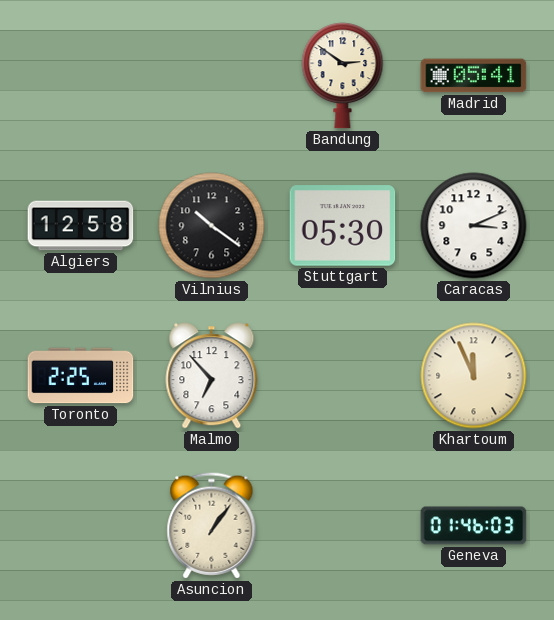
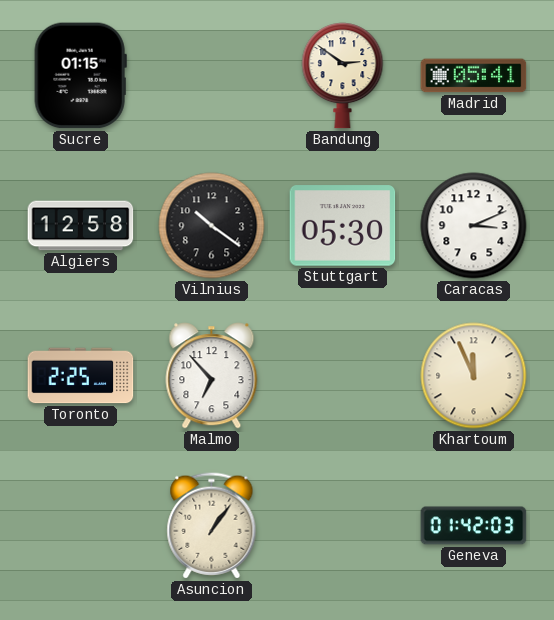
Sucre: none -> 01:15 (80, 76)
Geneva: 01:46 -> 01:42 (474, 526)
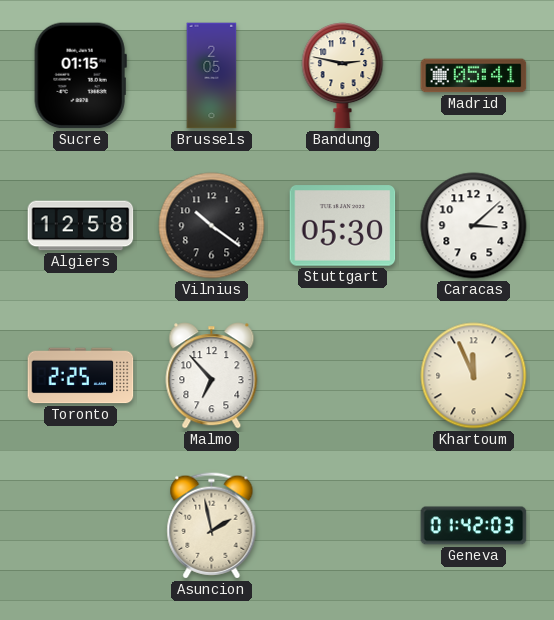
Brussels: none -> 2:05 (212, 76)
Bandung: 2:51 -> 2:47 (343, 76)
Caracas: 3:11 -> 3:08 (474, 226)
Asuncion: 1:06 -> 1:58 (212, 526)
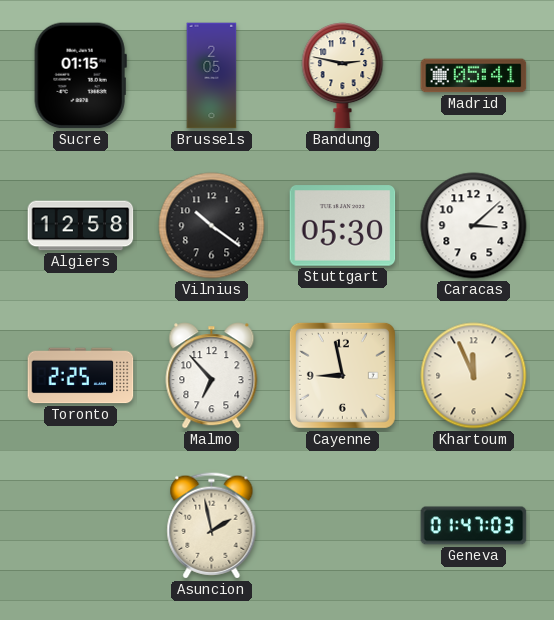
Cayenne: none -> 8:58 (342, 375)
Geneva: 01:42 -> 01:47 (474, 526)
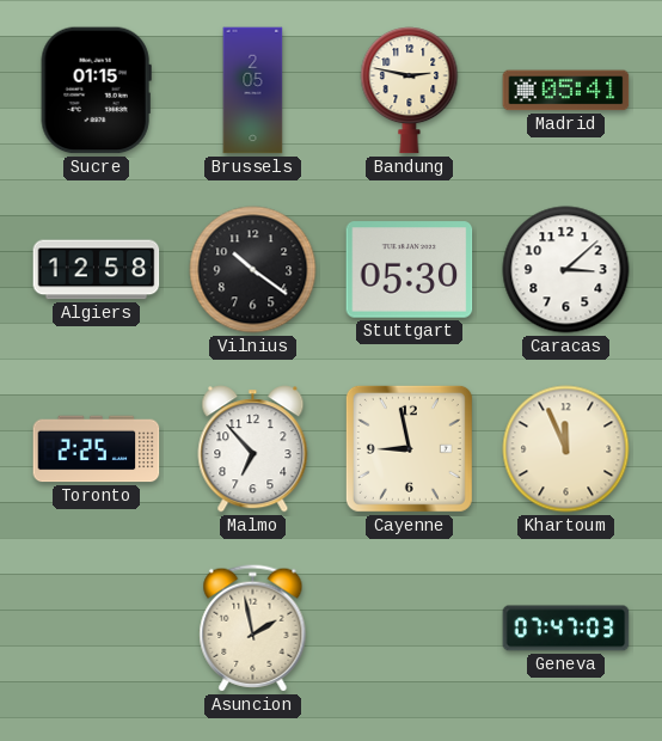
Geneva: 01:47 -> 07:47 (566, 629)
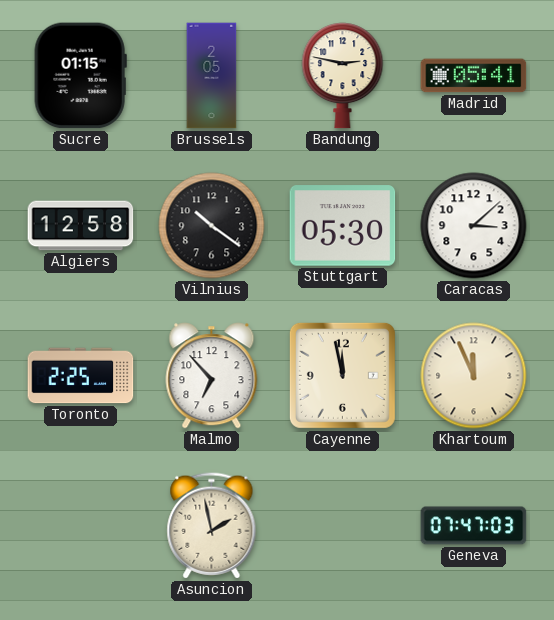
Cayenne: 8:58 -> 11:58 (342, 375)
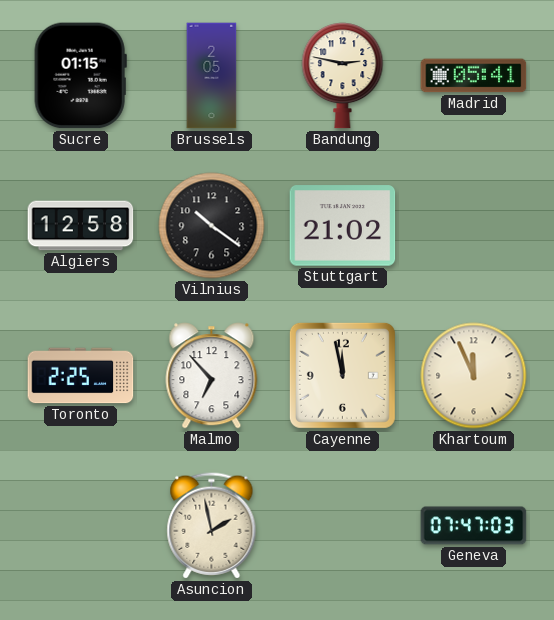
Stuttgart: 05:30 -> 21:02 (343, 226)
Caracas: 3:08 -> none (474, 226)
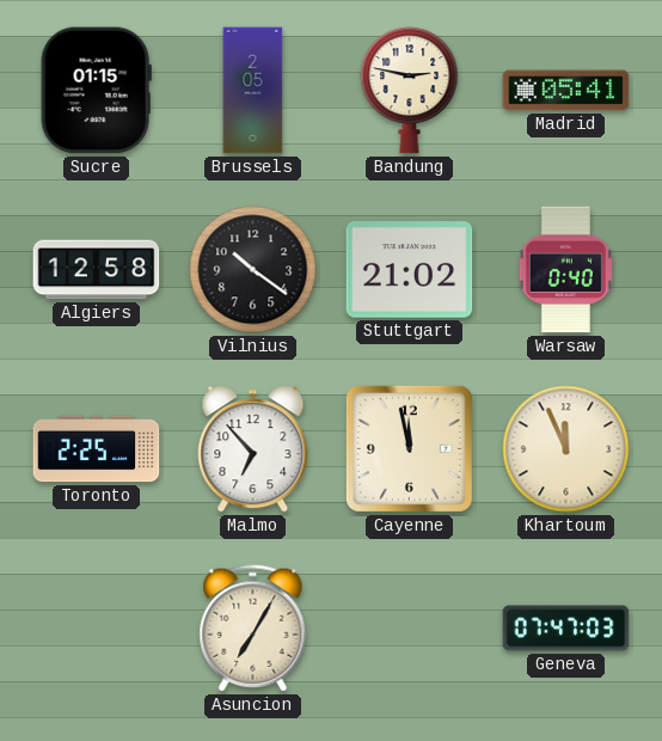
Warsaw: none -> 0:40 (565, 270)
Asuncion: 1:58 -> 7:05 (253, 629)
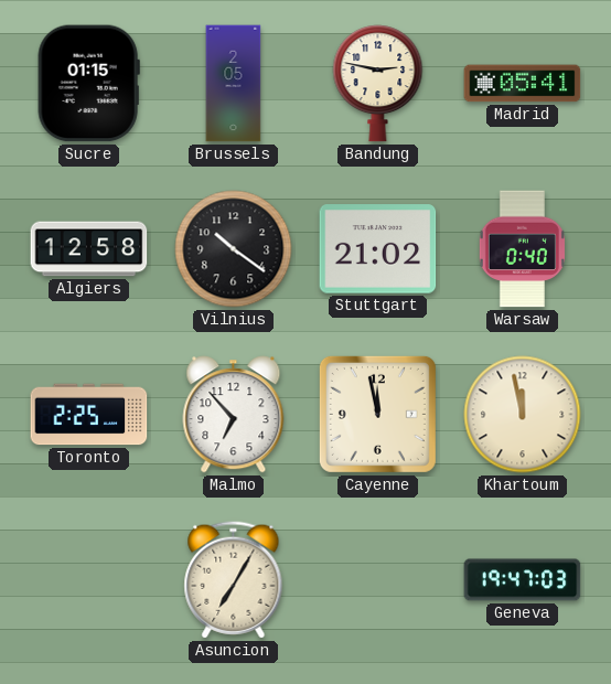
Khartoum: 11:56 -> 11:58 (523, 415)
Geneva: 07:47 -> 19:47 (523, 580)
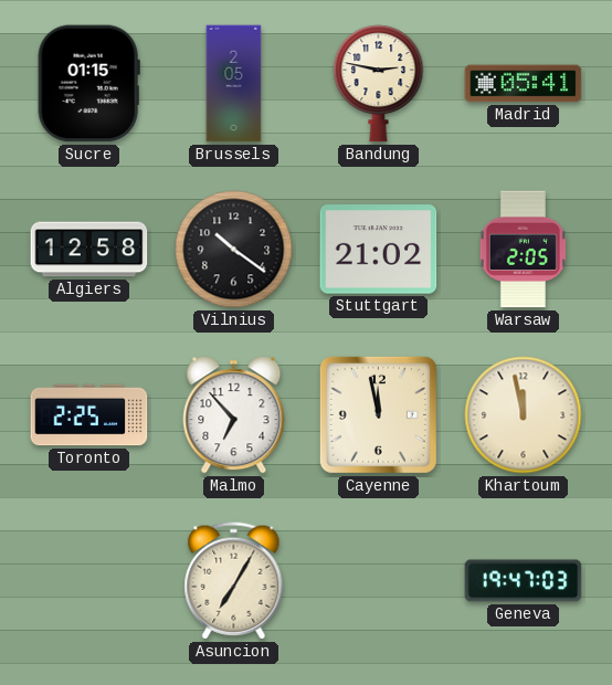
Warsaw: 0:40 -> 2:05 (523, 250)
